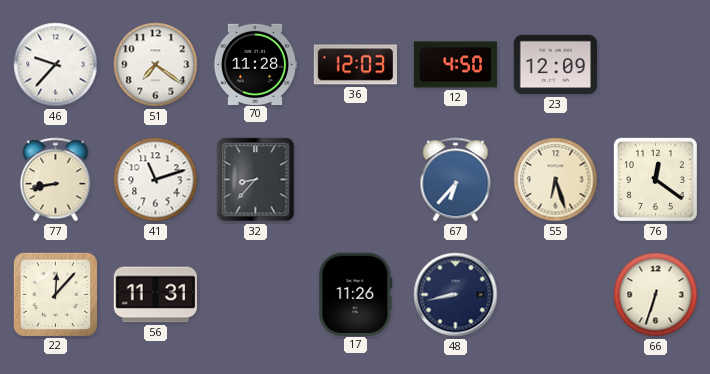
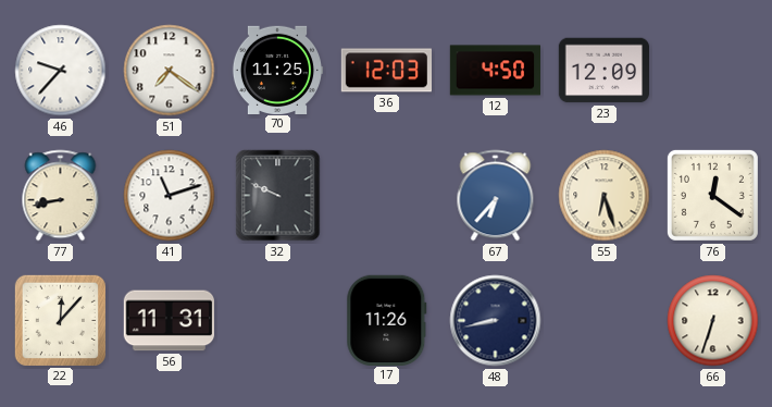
70: 11:28 -> 11:25 (277, 70)
32: 8:37 -> 9:49 (278, 196)
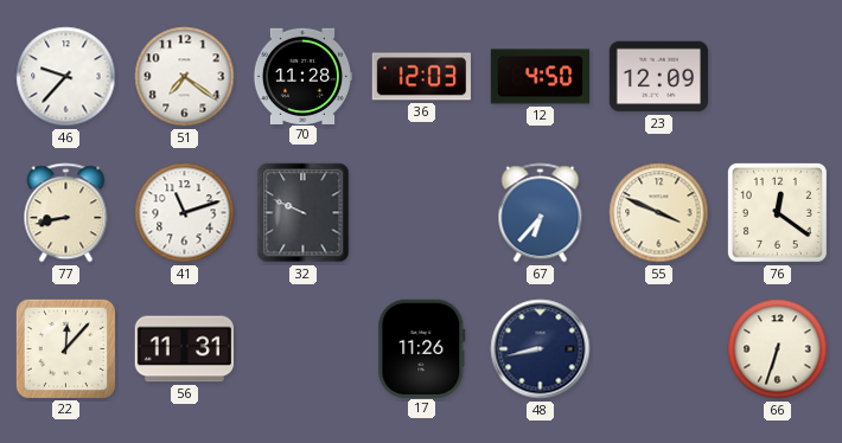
70: 11:25 -> 11:28 (302, 76)
55: 6:27 -> 3:49 (659, 213)
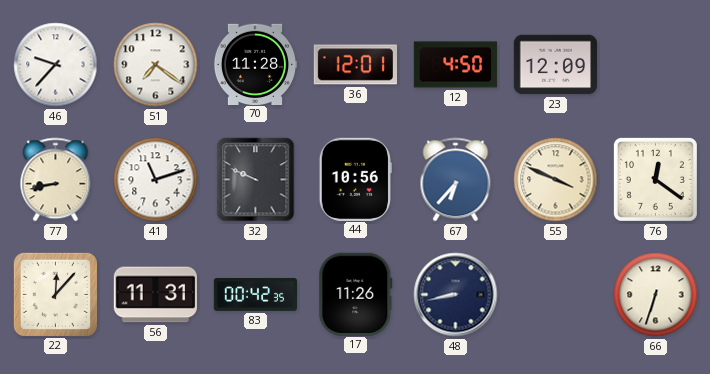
36: 12:03 -> 12:01 (355, 65)
44: none -> 10:56 (355, 179)
83: none -> 00:42 (256, 295)
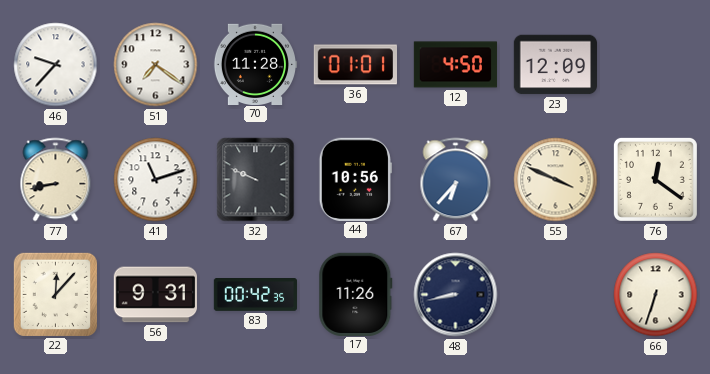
36: 12:01 -> 01:01 (355, 65)
56: 11:31 -> 9:31 (155, 295)
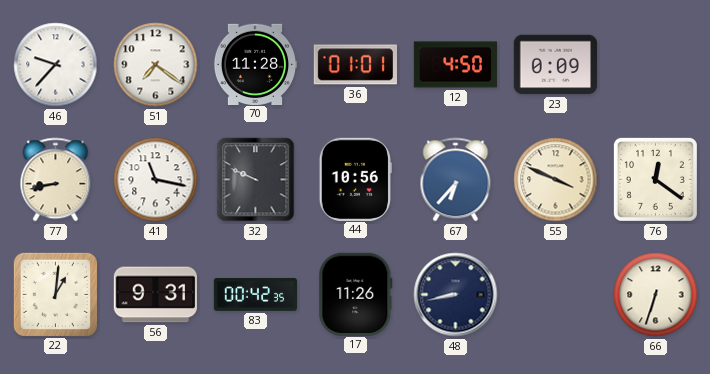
23: 12:09 -> 0:09 (556, 65)
41: 11:12 -> 11:17 (156, 180)
22: 12:07 -> 1:01 (55, 294)
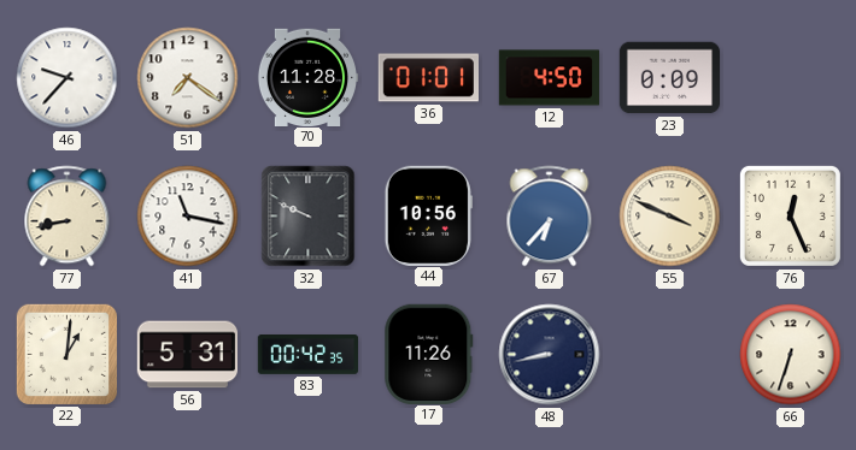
76: 12:21 -> 12:26 (790, 215)
56: 9:31 -> 5:31 (187, 355)
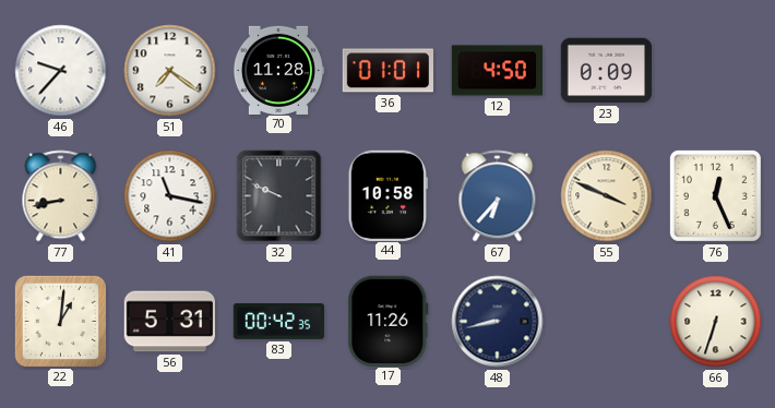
44: 10:56 -> 10:58 (388, 195)
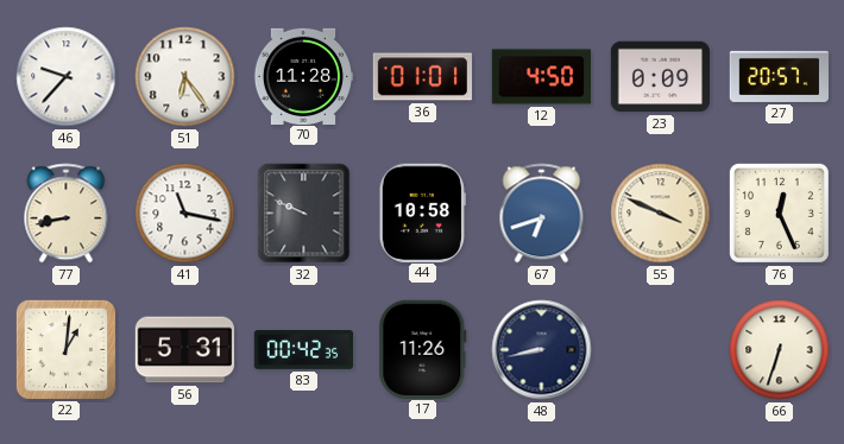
51: 7:21 -> 6:24 (185, 77)
27: none -> 20:57 (780, 76)
67: 6:37 -> 6:42 (542, 214)
